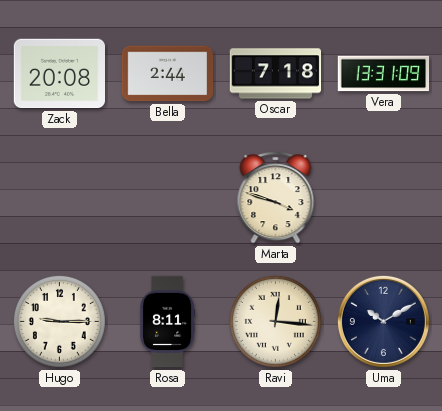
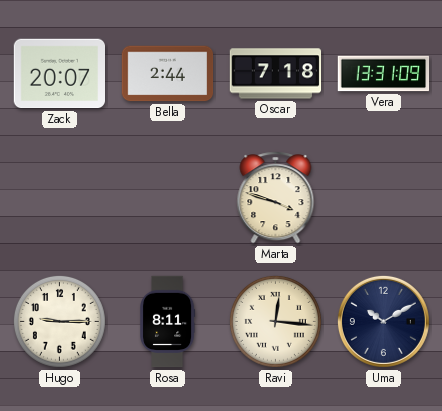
Zack: 20:08 -> 20:07 (59, 74)
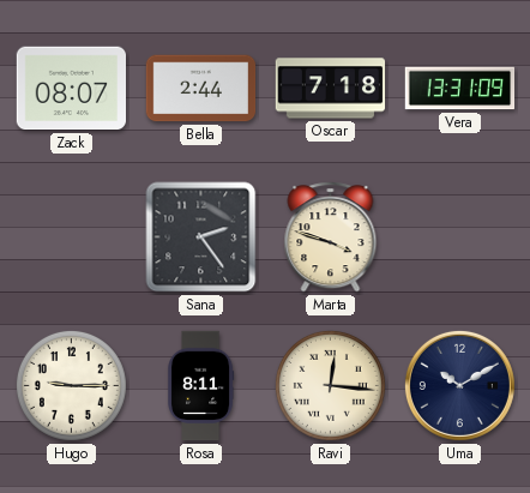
Zack: 20:07 -> 08:07 (71, 89)
Sana: none -> 2:24 (201, 238)
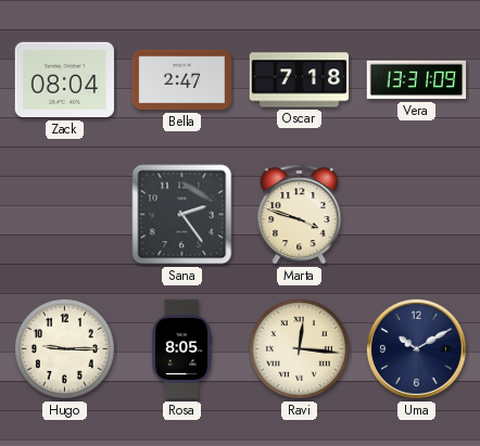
Zack: 08:07 -> 08:04 (64, 80)
Bella: 2:44 -> 2:47 (182, 80)
Rosa: 8:11 -> 8:05 (182, 349)
